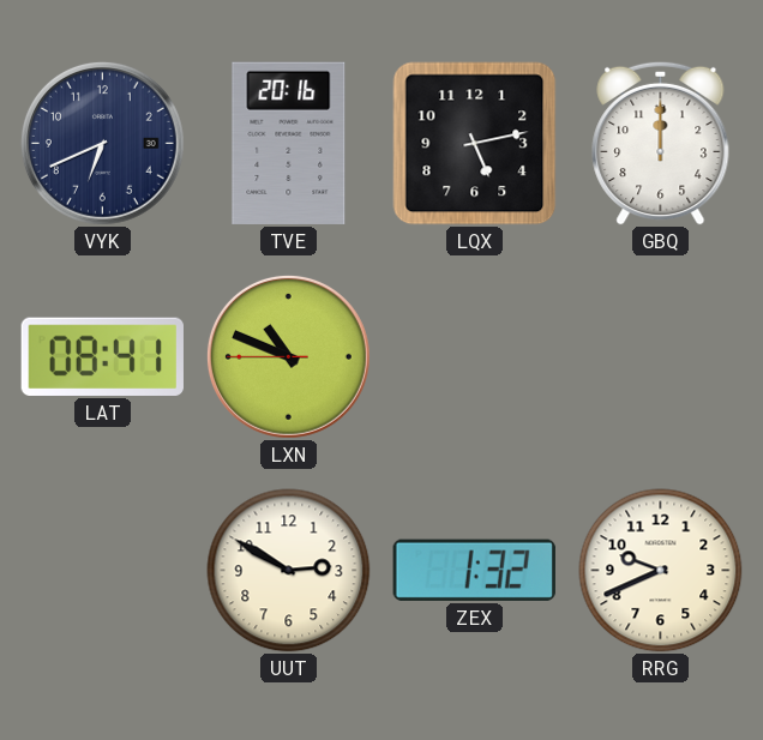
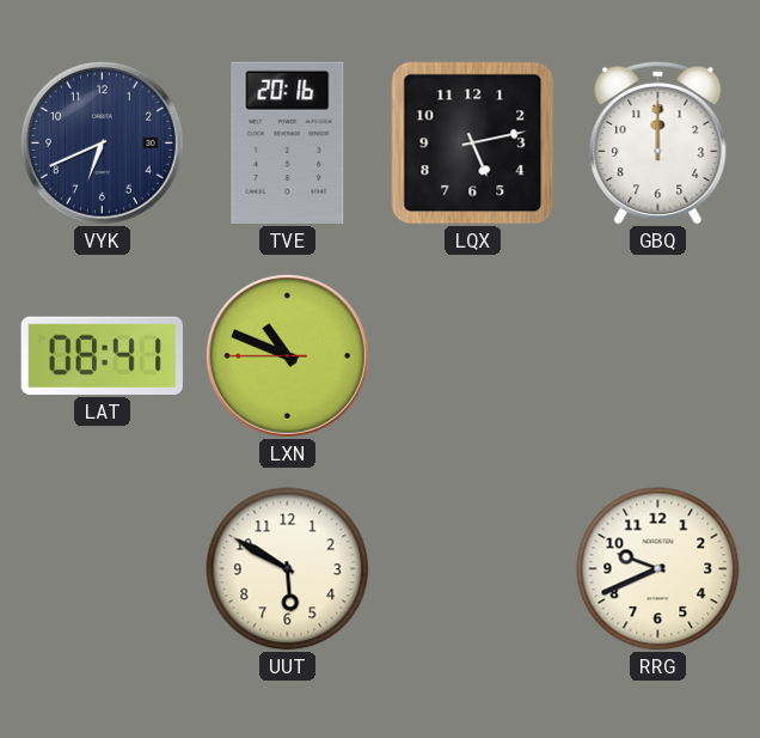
UUT: 2:50 -> 5:50 (288, 569)
ZEX: 1:32 -> none (474, 570)
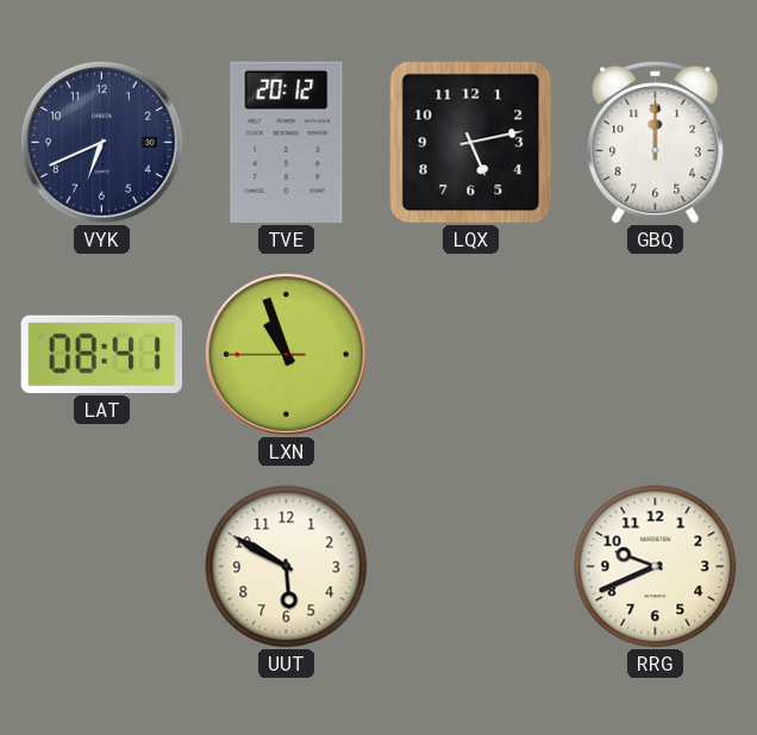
TVE: 20:16 -> 20:12 (287, 142)
LXN: 10:48 -> 10:56 (286, 354)
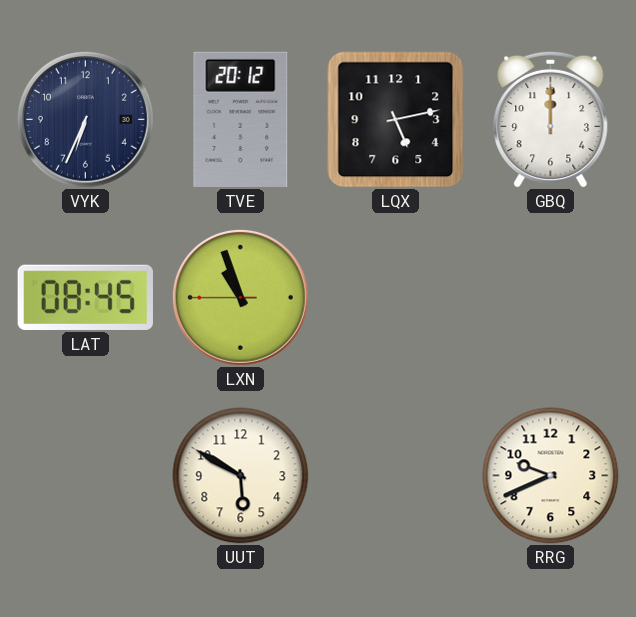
VYK: 6:41 -> 6:34 (85, 119)
LAT: 08:41 -> 08:45 (85, 297)
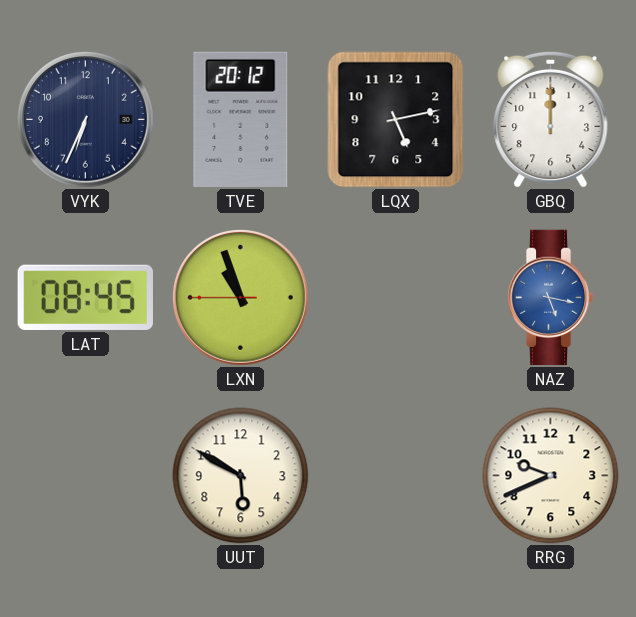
NAZ: none -> 5:17 (550, 298)
